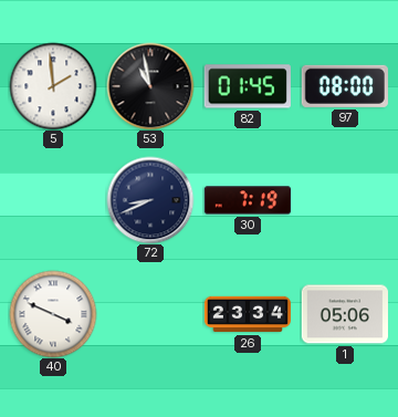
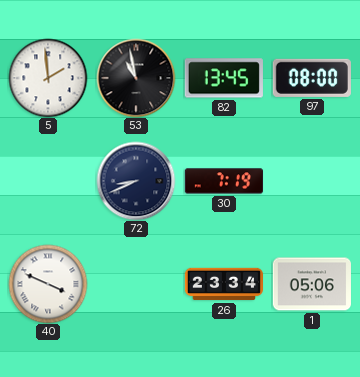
82: 01:45 -> 13:45 (224, 78)
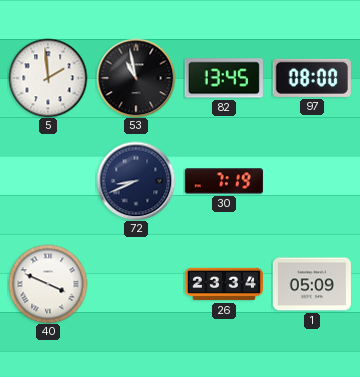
1: 05:06 -> 05:09 (312, 284)
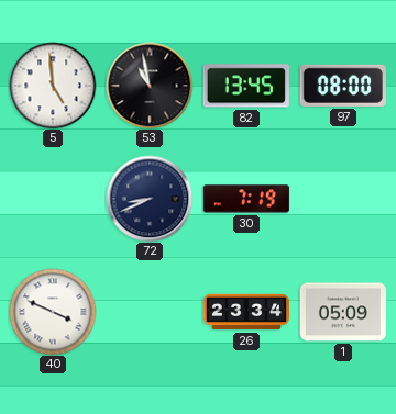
5: 1:59 -> 4:59 (53, 86)
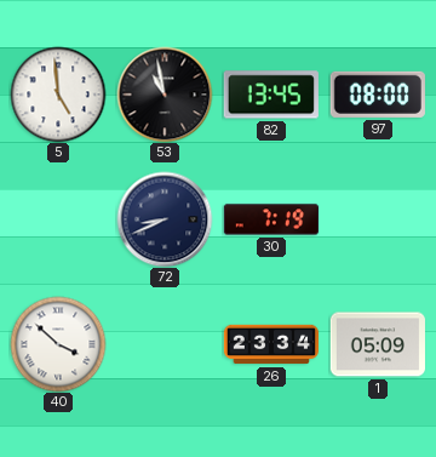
40: 3:49 -> 3:52 (58, 344)
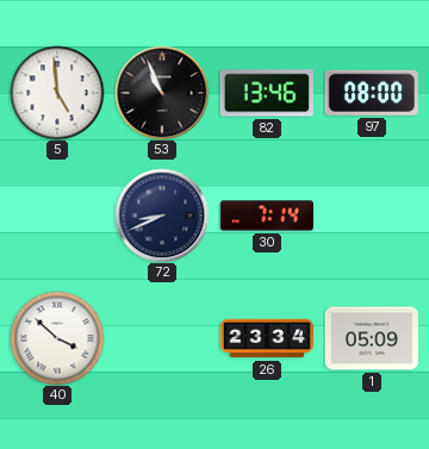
53: 10:58 -> 10:56 (162, 93)
82: 13:45 -> 13:46 (267, 93)
30: 7:19 -> 7:14 (266, 216)
